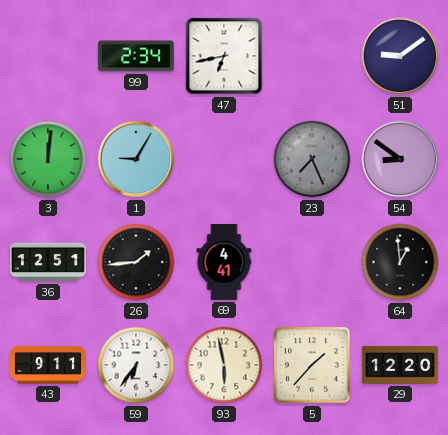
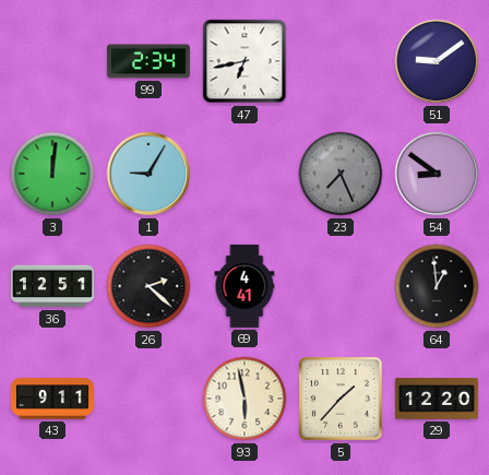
26: 1:44 -> 2:22 (148, 286)
59: 6:36 -> none (136, 365)
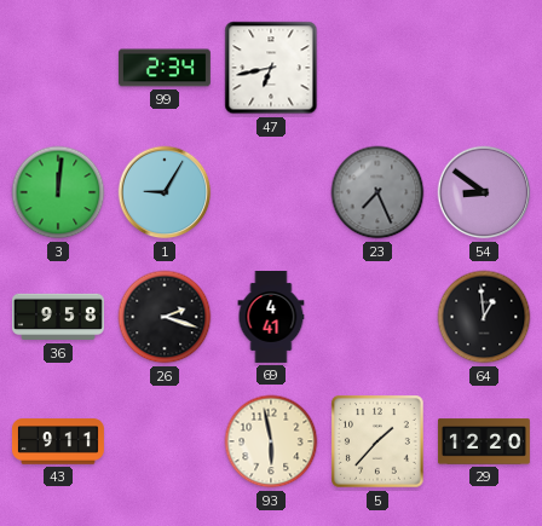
51: 9:09 -> none (437, 61)
36: 12:51 -> 9:58 (58, 317)
26: 2:22 -> 2:18 (165, 317)
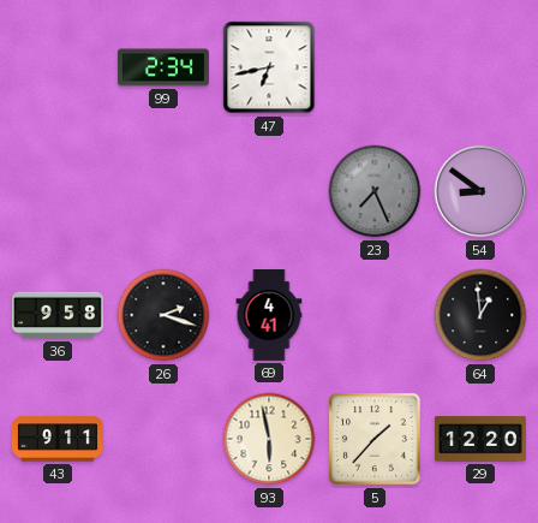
3: 12:01 -> none (58, 192)
1: 9:05 -> none (165, 192)
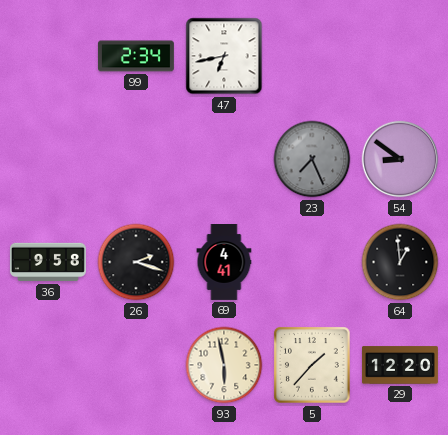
43: 9:11 -> none (58, 439)
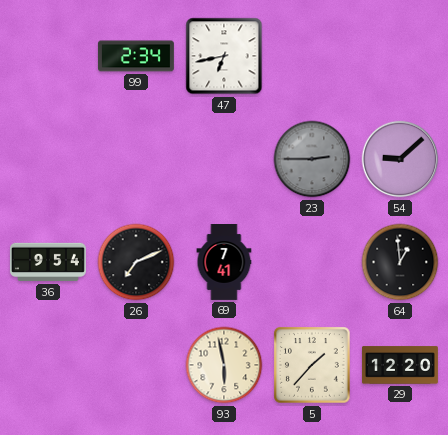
23: 7:26 -> 2:45 (312, 159)
54: 8:51 -> 9:08 (400, 159)
36: 9:58 -> 9:54 (48, 262)
26: 2:18 -> 7:11 (136, 262)
69: 4:41 -> 7:41 (224, 263)
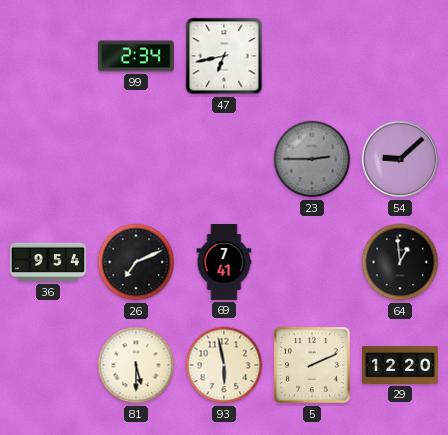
81: none -> 5:30 (136, 365)
5: 1:37 -> 2:11 (313, 366)
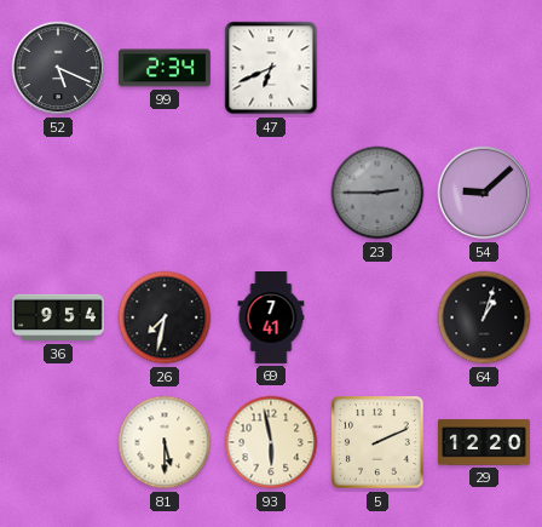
52: none -> 5:19 (58, 68)
47: 6:43 -> 6:41 (271, 68)
26: 7:11 -> 7:32 (165, 317)
64: 12:59 -> 1:03 (484, 317)
